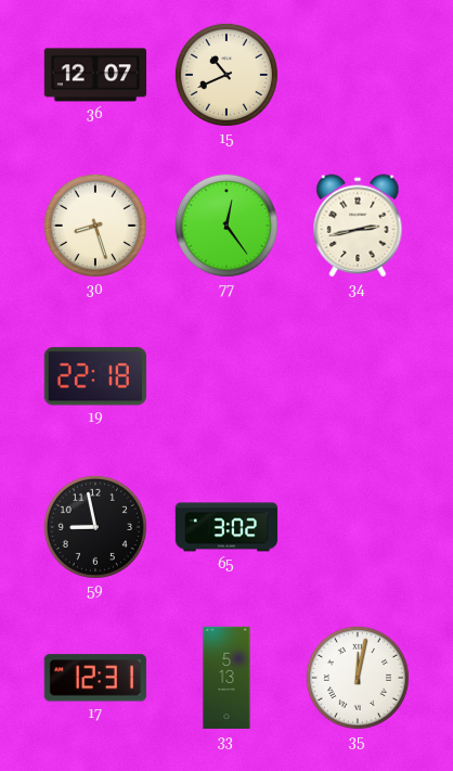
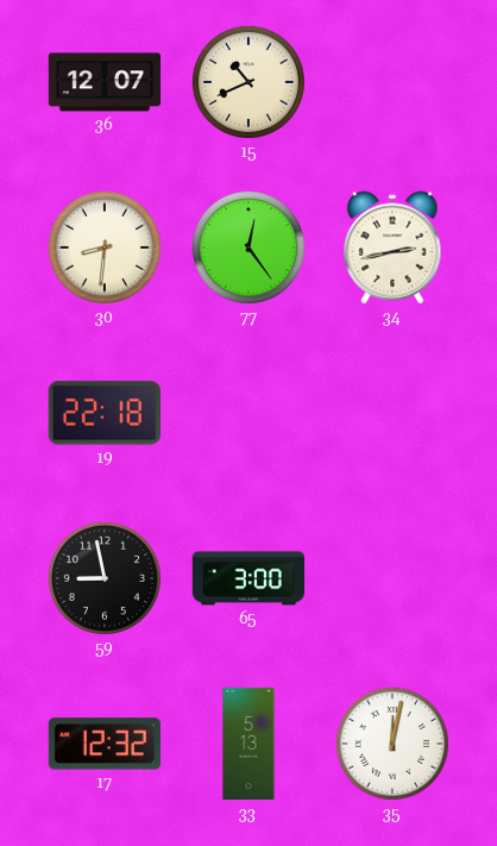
30: 8:27 -> 8:31 (105, 247)
65: 3:02 -> 3:00 (248, 578)
17: 12:31 -> 12:32 (105, 744)
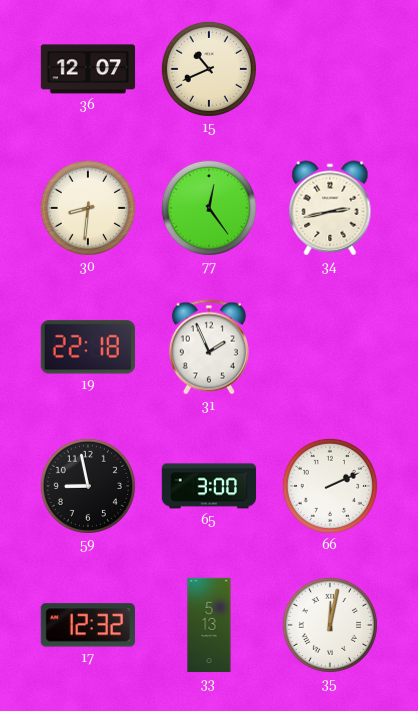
31: none -> 1:56 (209, 347)
66: none -> 2:11 (330, 486)
